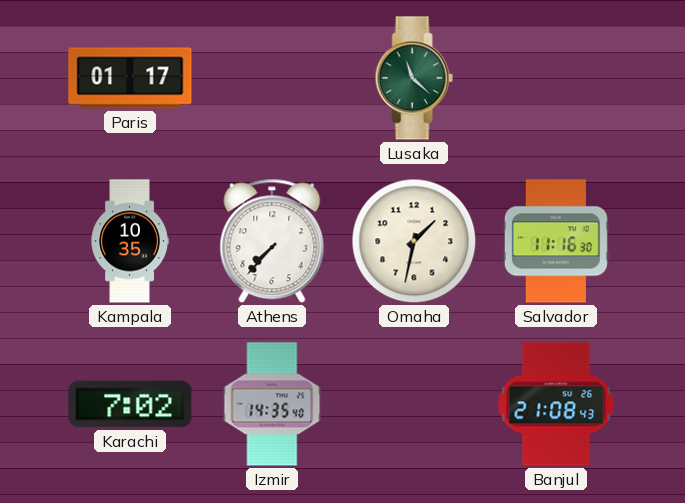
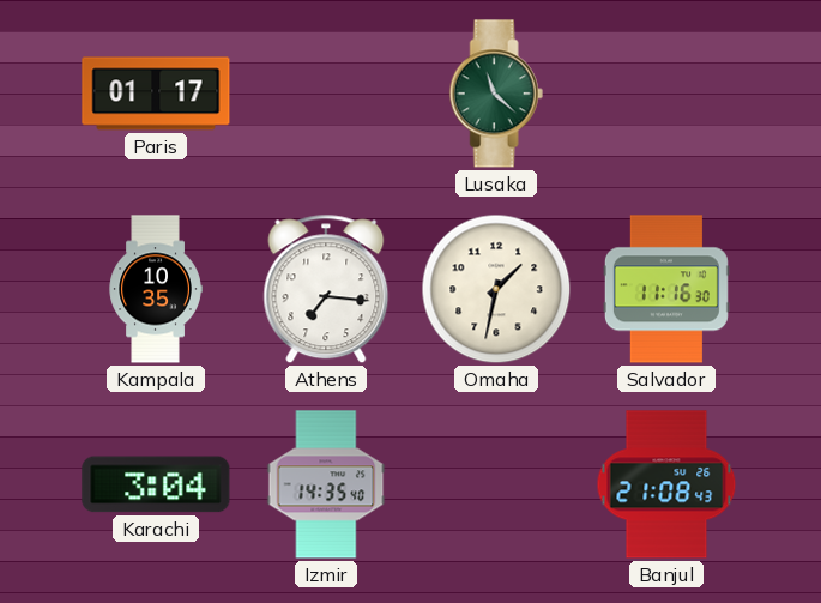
Athens: 7:37 -> 7:16 (326, 289)
Karachi: 7:02 -> 3:04 (156, 484)
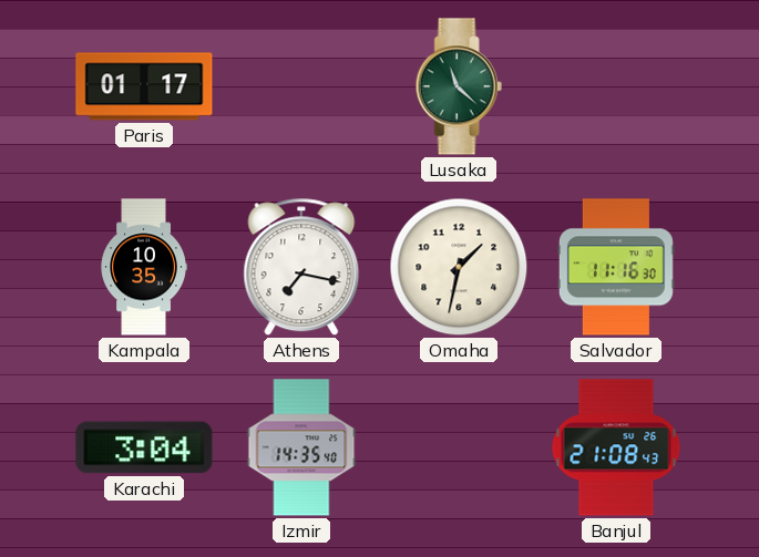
Athens: 7:16 -> 7:17 (301, 267)
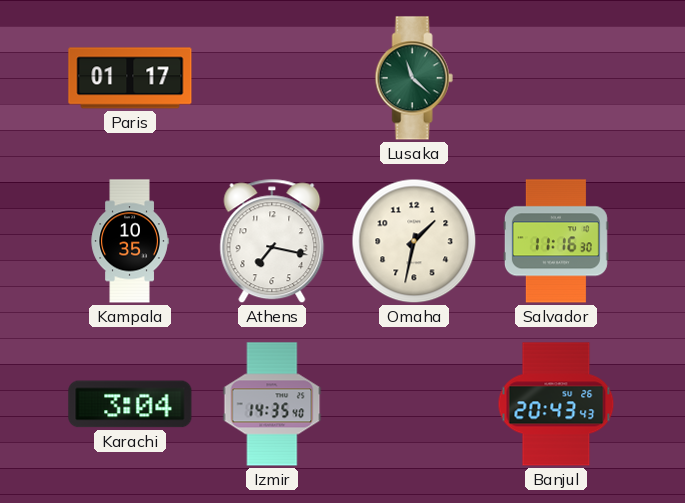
Banjul: 21:08 -> 20:43 (556, 404)
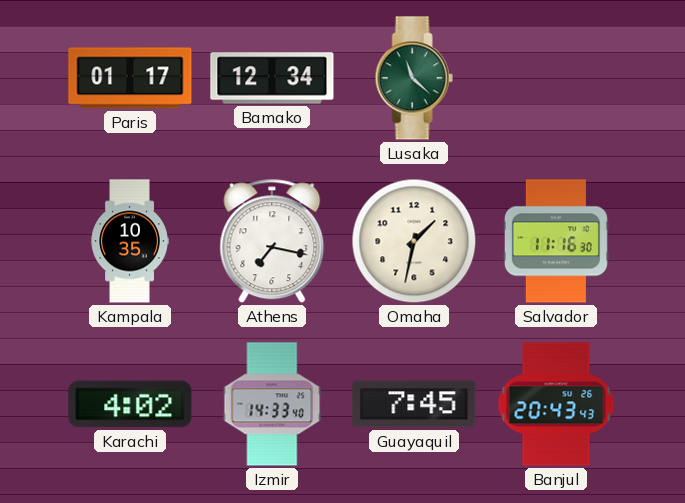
Bamako: none -> 12:34 (272, 78)
Karachi: 3:04 -> 4:02 (130, 404)
Izmir: 14:35 -> 14:33 (272, 404)
Guayaquil: none -> 7:45 (414, 404)
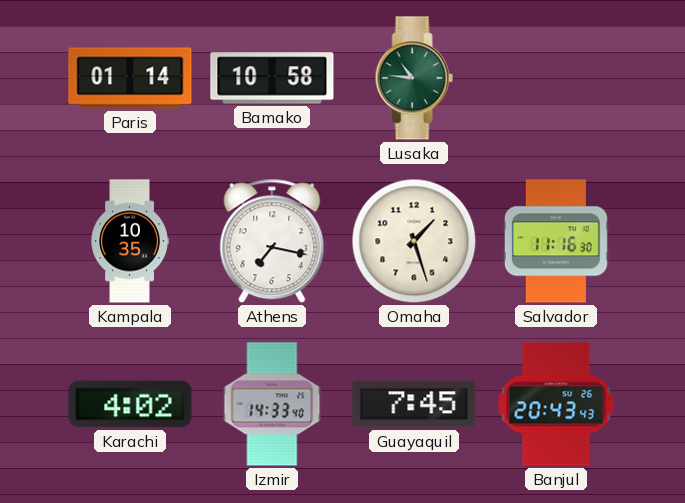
Paris: 01:17 -> 01:14 (130, 78)
Bamako: 12:34 -> 10:58 (272, 78)
Lusaka: 11:22 -> 10:46 (414, 78)
Omaha: 1:32 -> 1:27 (414, 241)
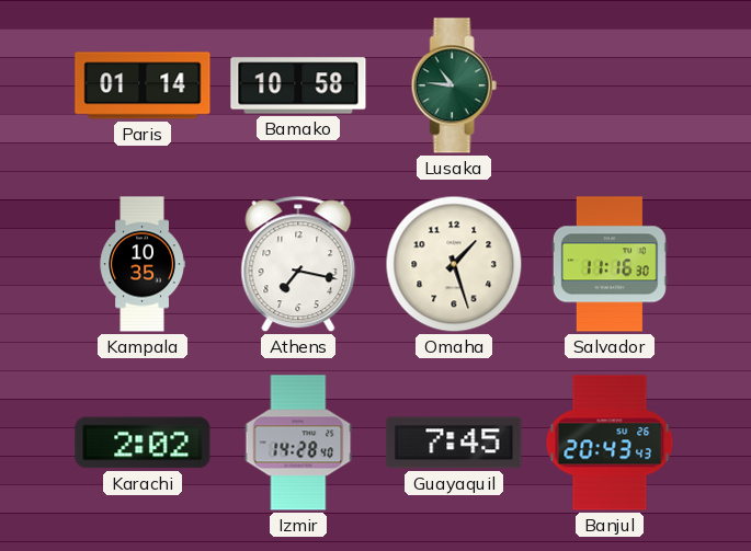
Karachi: 4:02 -> 2:02 (143, 443)
Izmir: 14:33 -> 14:28 (298, 443)
